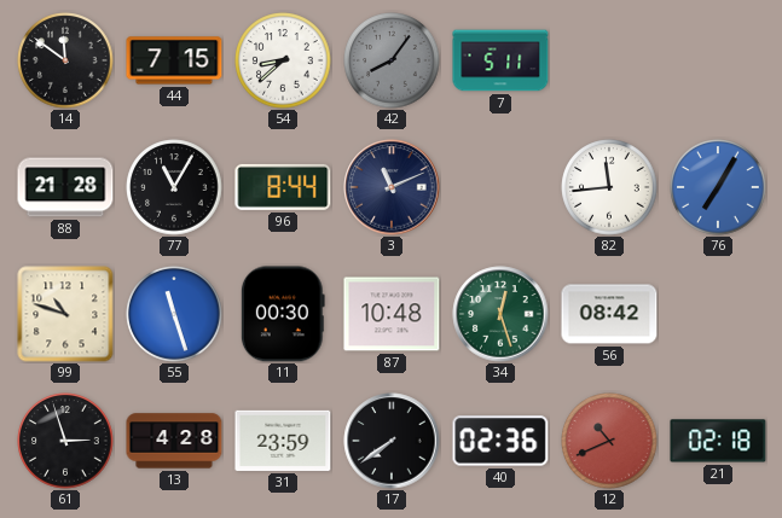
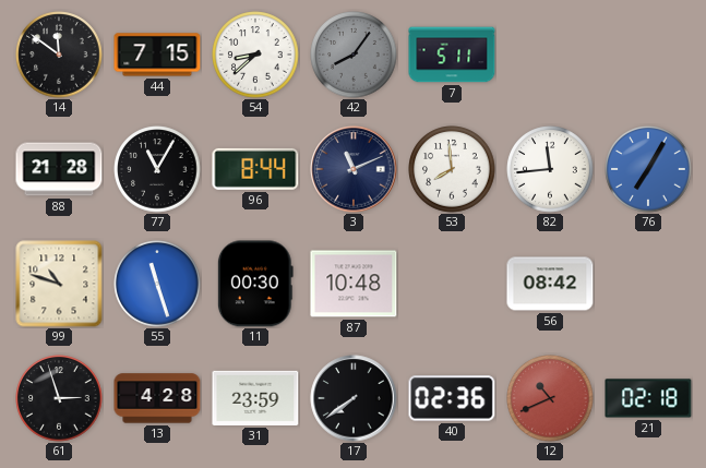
53: none -> 7:59 (452, 169)
34: 12:27 -> none (500, 314)
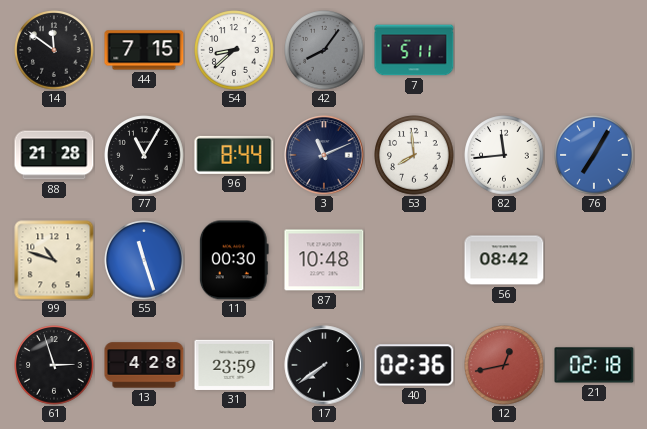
12: 10:41 -> 12:43 (504, 365)
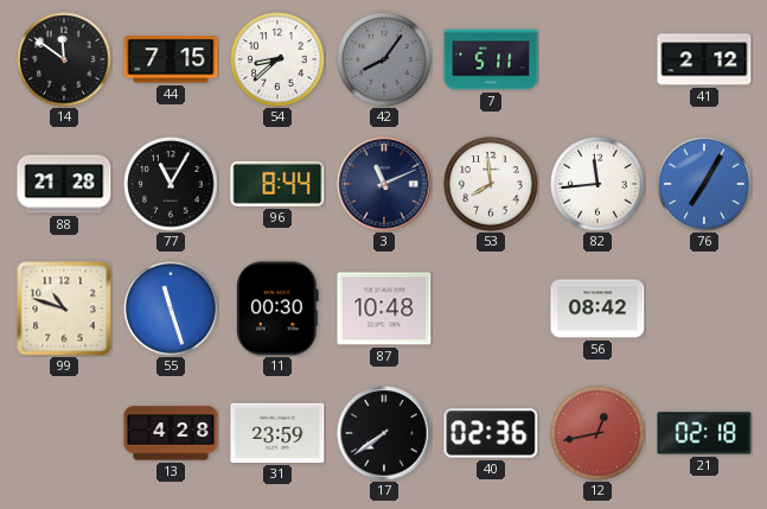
41: none -> 2:12 (704, 59)
61: 2:57 -> none (54, 365)
